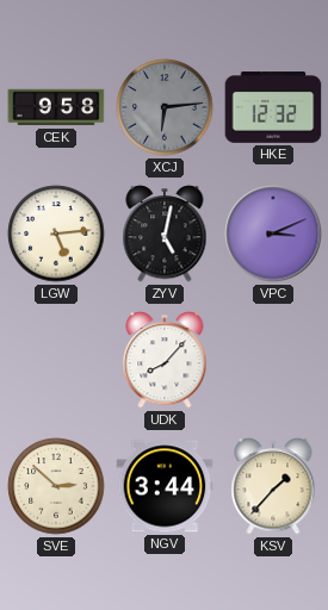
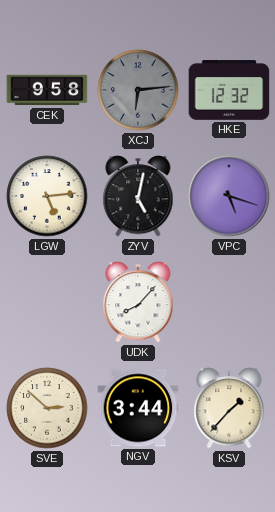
VPC: 3:11 -> 5:18 (229, 196)
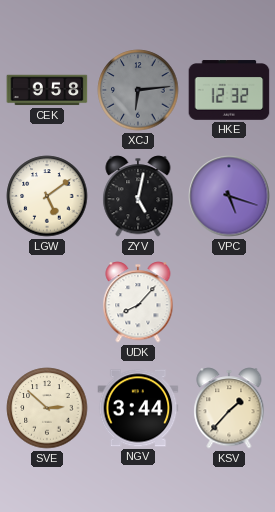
LGW: 5:14 -> 5:09 (47, 196)
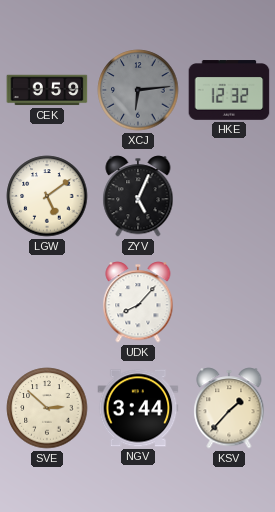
CEK: 9:58 -> 9:59 (47, 90)
ZYV: 5:02 -> 5:04 (138, 196)
VPC: 5:18 -> none (229, 196)
